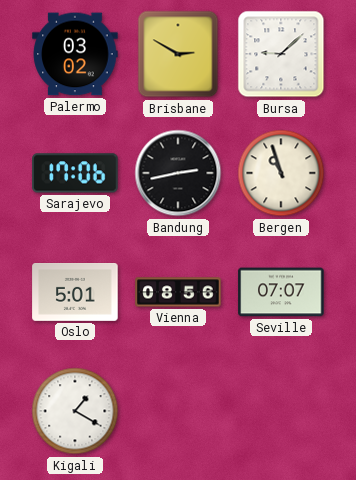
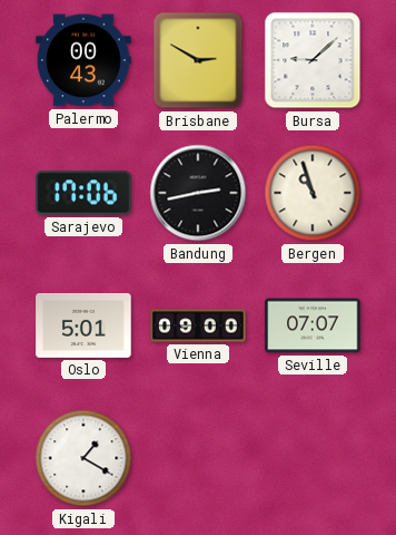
Palermo: 03:02 -> 00:43 (83, 60)
Vienna: 08:56 -> 09:00 (198, 325)
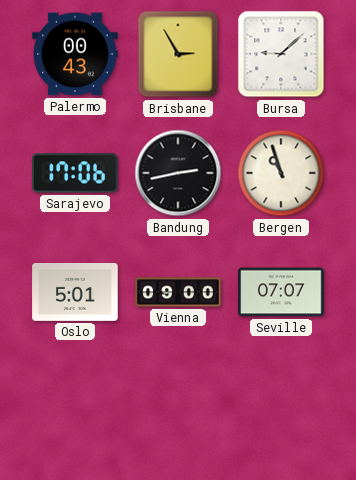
Brisbane: 2:50 -> 2:55 (178, 54)
Kigali: 1:20 -> none (83, 458)
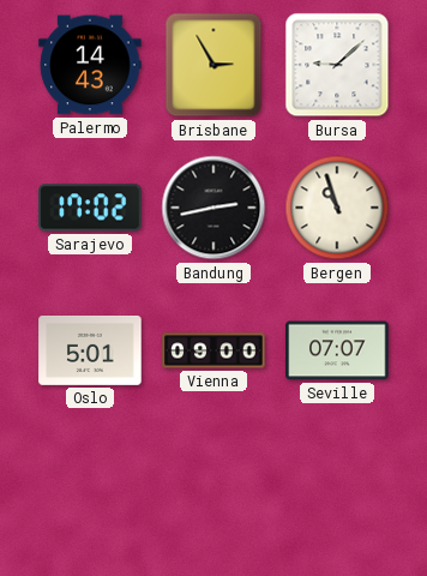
Palermo: 00:43 -> 14:43 (90, 65)
Sarajevo: 17:06 -> 17:02 (90, 208)
